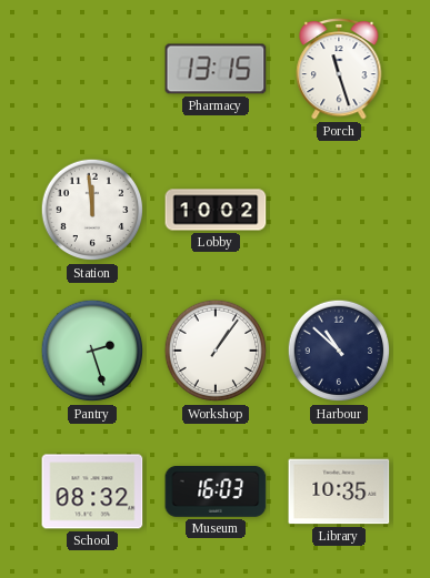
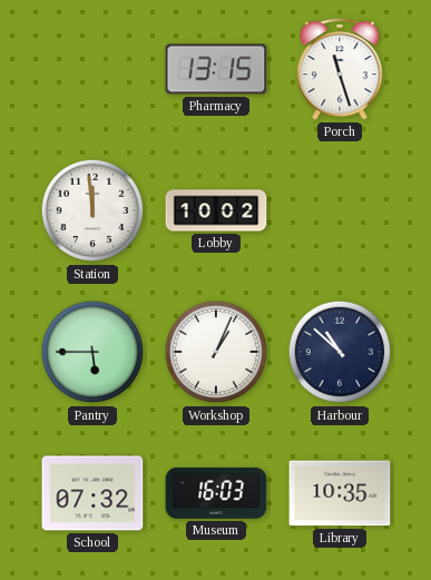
Pantry: 2:27 -> 5:45 (92, 352)
Workshop: 1:06 -> 1:04 (216, 352)
School: 08:32 -> 07:32 (92, 493)
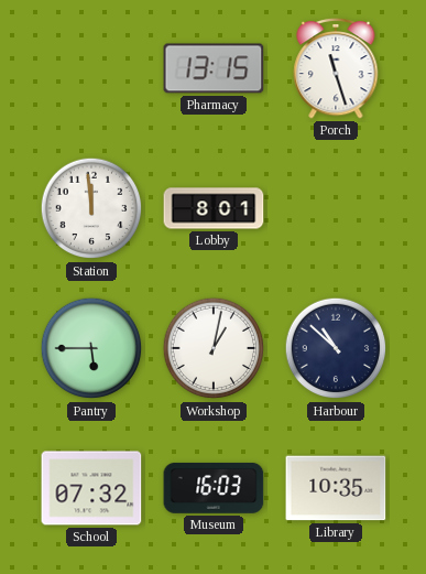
Lobby: 10:02 -> 8:01 (214, 208)
Workshop: 1:04 -> 1:02 (214, 348)
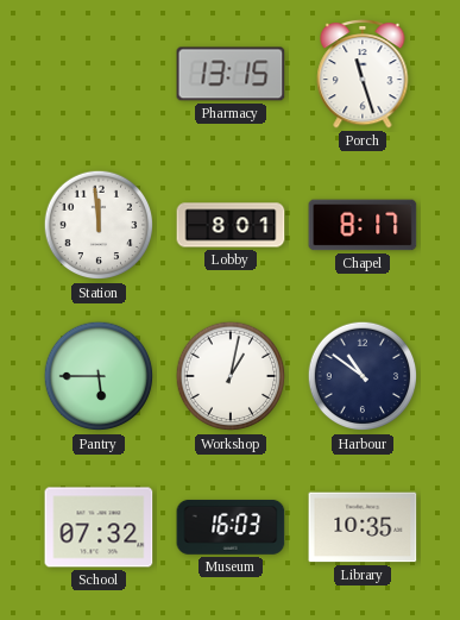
Chapel: none -> 8:17 (363, 225)
Harbour: 10:52 -> 10:51 (363, 376)
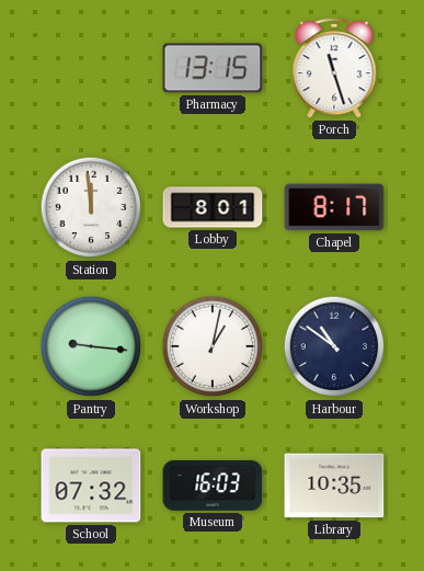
Pantry: 5:45 -> 9:16 (91, 346)
